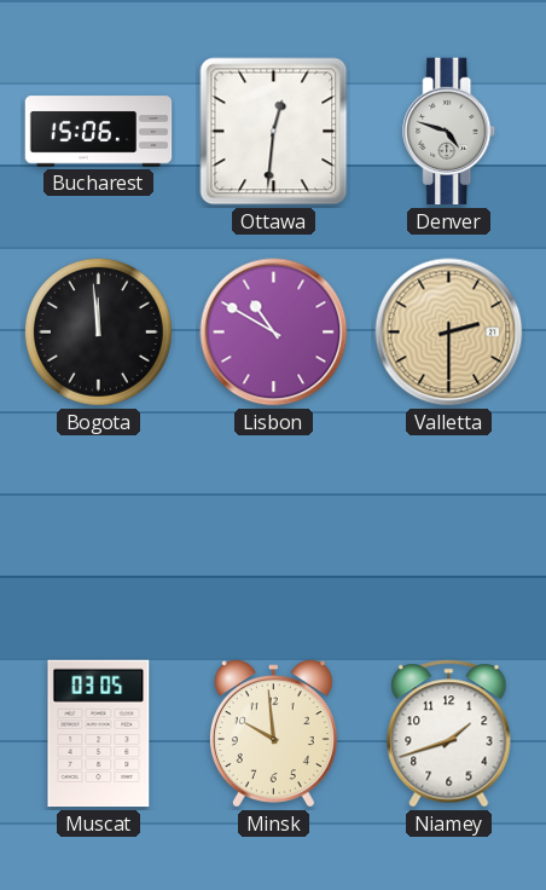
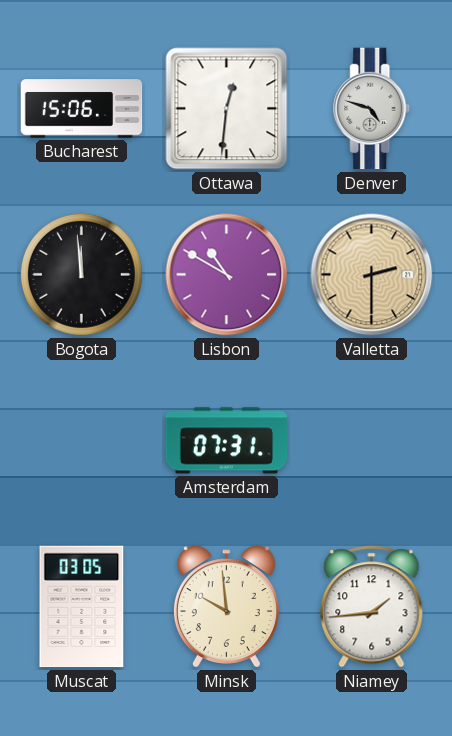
Amsterdam: none -> 07:31 (227, 441)
Niamey: 1:42 -> 1:44 (372, 607)
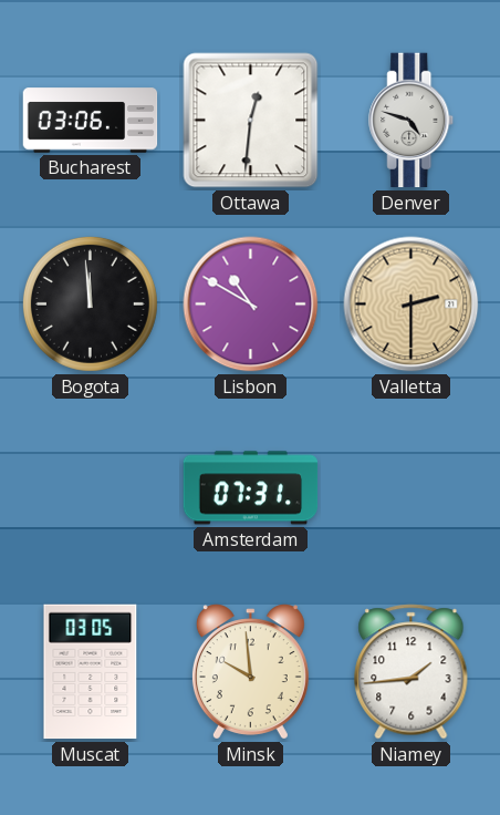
Bucharest: 15:06 -> 03:06 (91, 121)
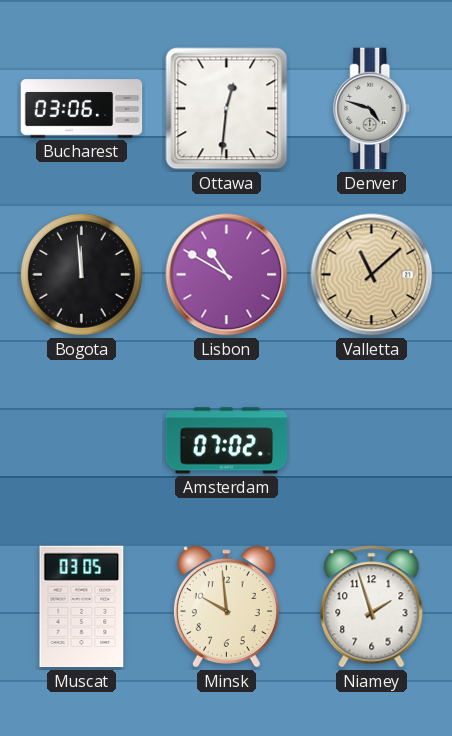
Valletta: 2:30 -> 11:08 (372, 275)
Amsterdam: 07:31 -> 07:02 (227, 441)
Niamey: 1:44 -> 1:57 (372, 607)
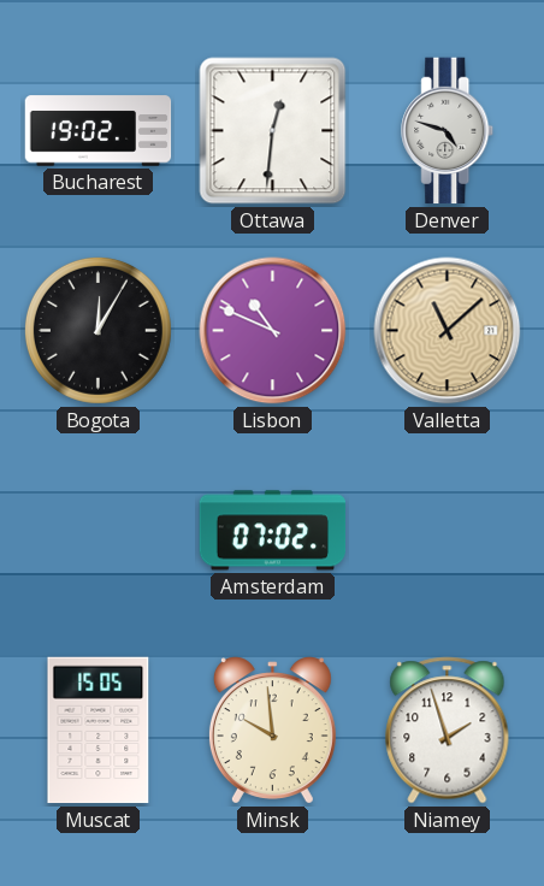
Bucharest: 03:06 -> 19:02 (99, 131)
Bogota: 11:59 -> 12:05 (97, 330)
Lisbon: 10:50 -> 10:49 (273, 331)
Muscat: 03:05 -> 15:05 (99, 731)
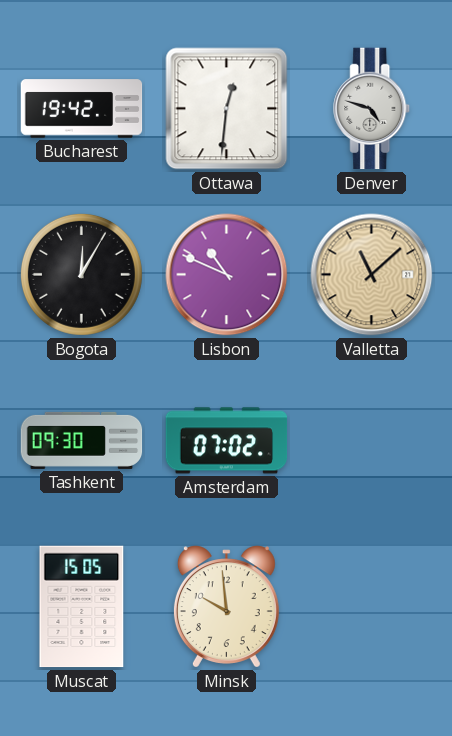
Bucharest: 19:02 -> 19:42 (82, 109)
Tashkent: none -> 09:30 (82, 440)
Niamey: 1:57 -> none (448, 731)
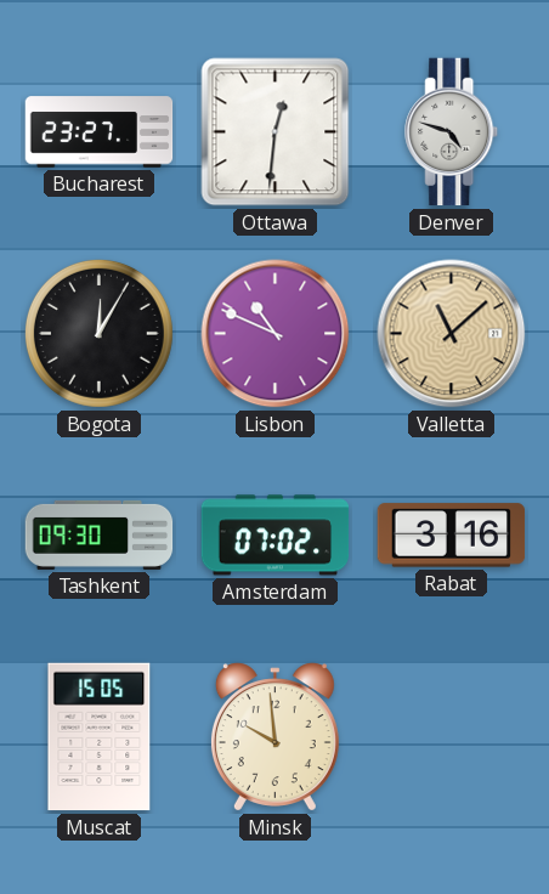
Bucharest: 19:42 -> 23:27 (100, 132)
Rabat: none -> 3:16 (452, 536)
